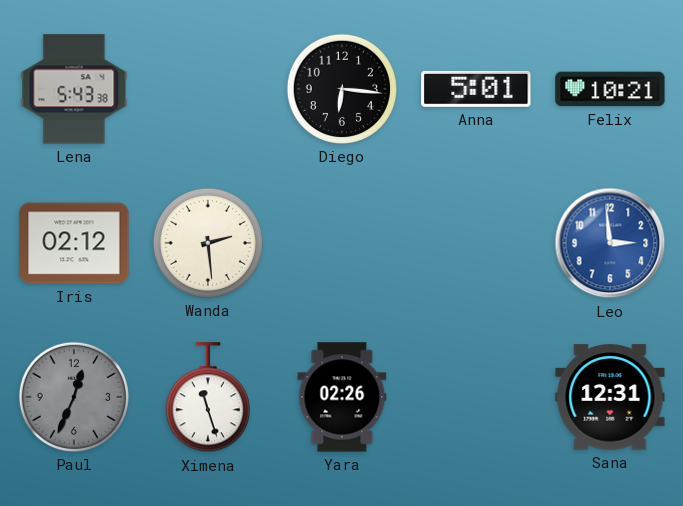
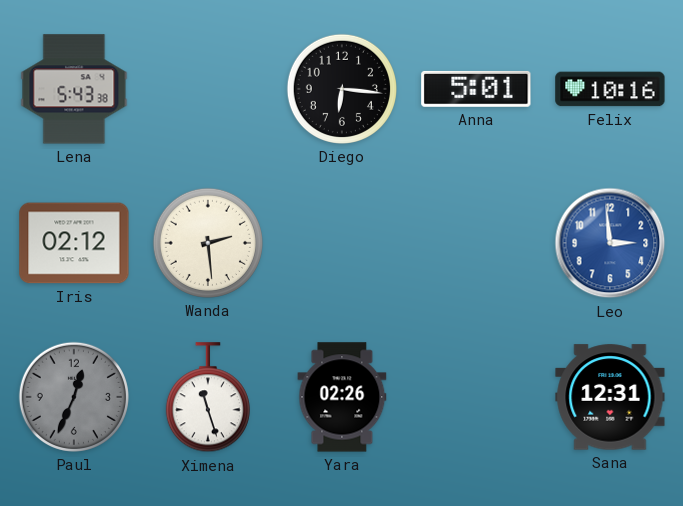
Felix: 10:21 -> 10:16 (610, 89)
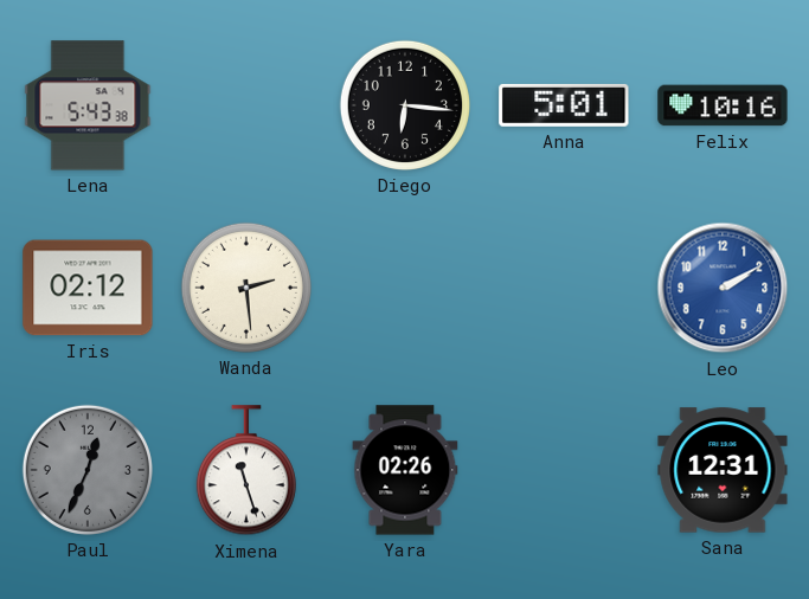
Leo: 2:59 -> 2:10 (723, 288)
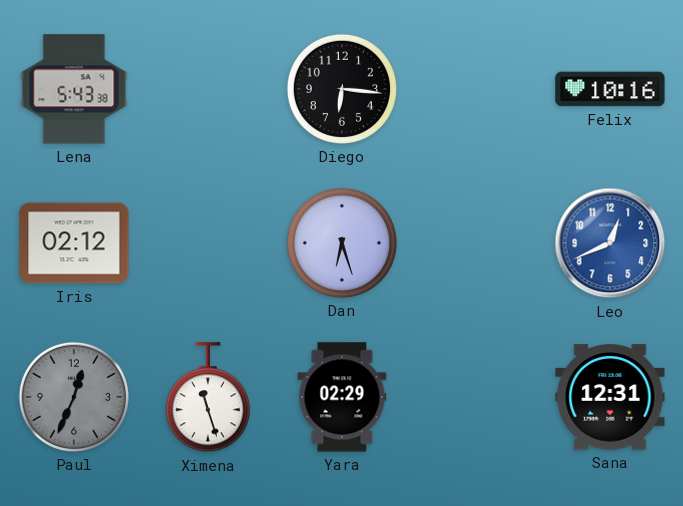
Anna: 5:01 -> none (564, 105)
Wanda: 2:29 -> none (246, 288)
Dan: none -> 6:27 (342, 243)
Leo: 2:10 -> 12:41 (610, 243)
Yara: 02:26 -> 02:29 (342, 397)
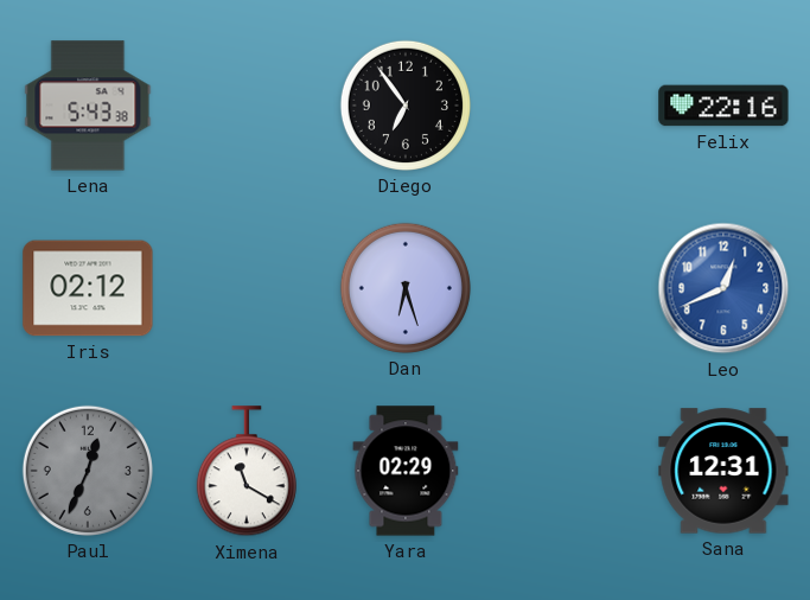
Diego: 6:16 -> 6:54 (406, 106)
Felix: 10:16 -> 22:16 (723, 106)
Ximena: 11:27 -> 11:20 (247, 472)
